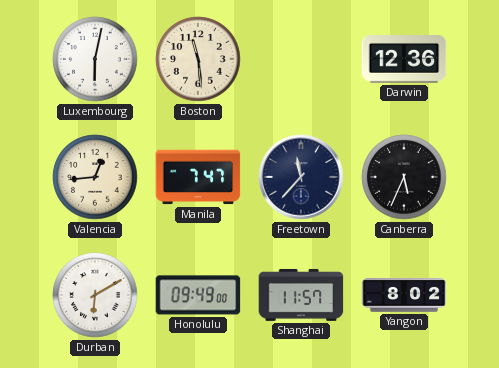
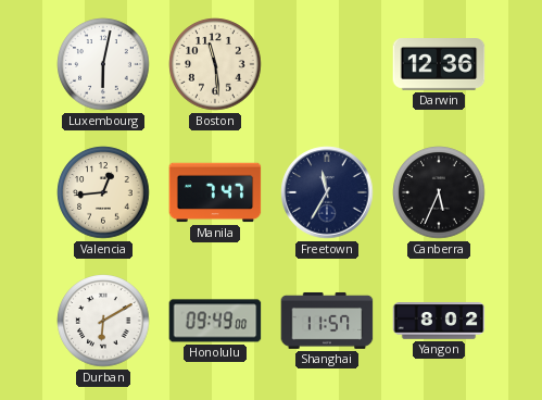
Freetown: 11:37 -> 11:35 (327, 192)
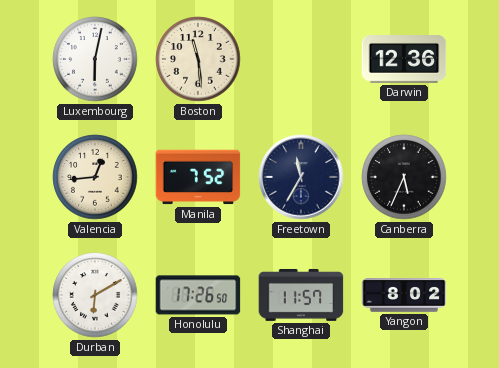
Manila: 7:47 -> 7:52 (198, 177)
Honolulu: 09:49 -> 17:26 (198, 295)
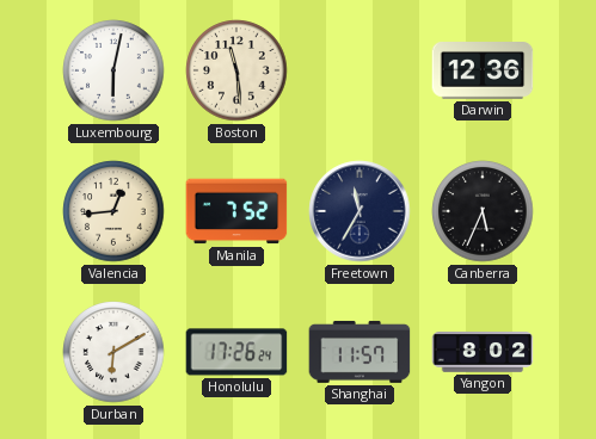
Honolulu: 17:26:50 -> 17:26:24 (236, 352)
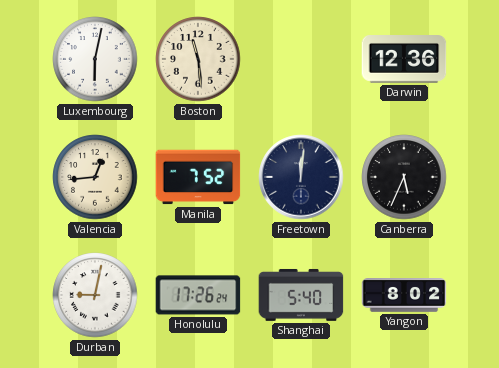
Freetown: 11:35 -> 12:01 (301, 177)
Durban: 6:10 -> 9:02 (95, 295)
Shanghai: 11:57 -> 5:40 (301, 295)
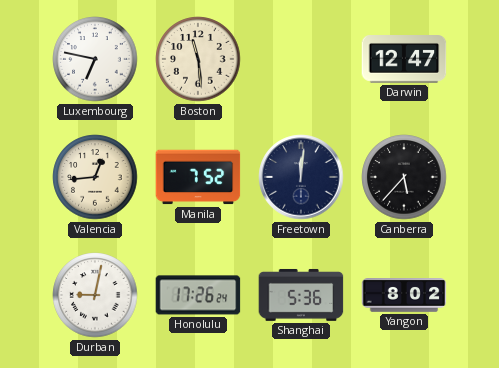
Luxembourg: 6:02 -> 6:47 (95, 59)
Darwin: 12:36 -> 12:47 (404, 60)
Canberra: 5:34 -> 5:37 (404, 177)
Shanghai: 5:40 -> 5:36 (301, 295)
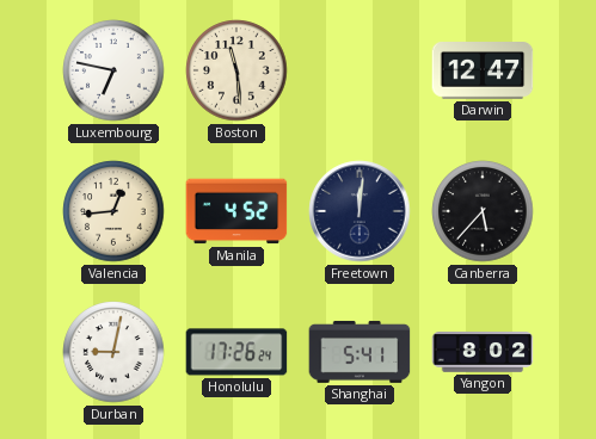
Manila: 7:52 -> 4:52 (236, 211)
Shanghai: 5:36 -> 5:41 (360, 352)
